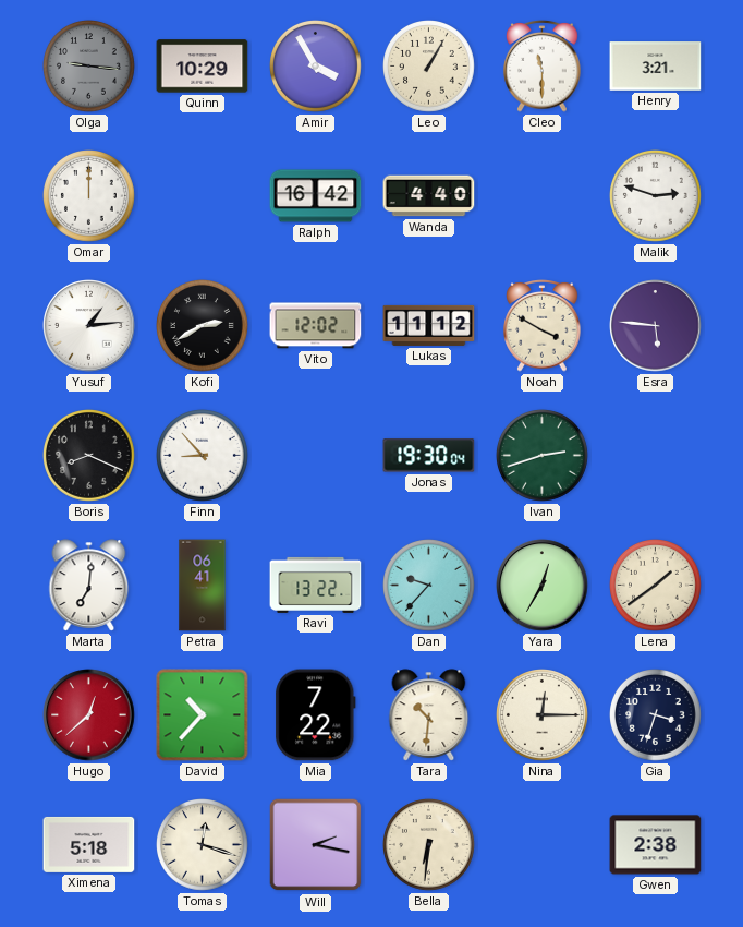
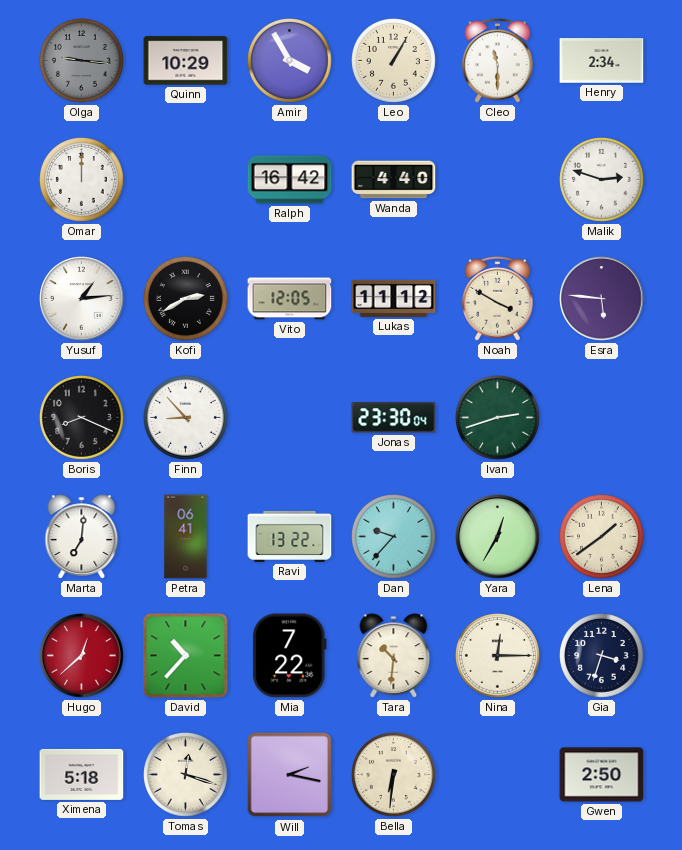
Henry: 3:21 -> 2:34 (602, 61)
Vito: 12:02 -> 12:05 (290, 299)
Jonas: 19:30 -> 23:30 (394, 418)
Gwen: 2:38 -> 2:50 (602, 775)
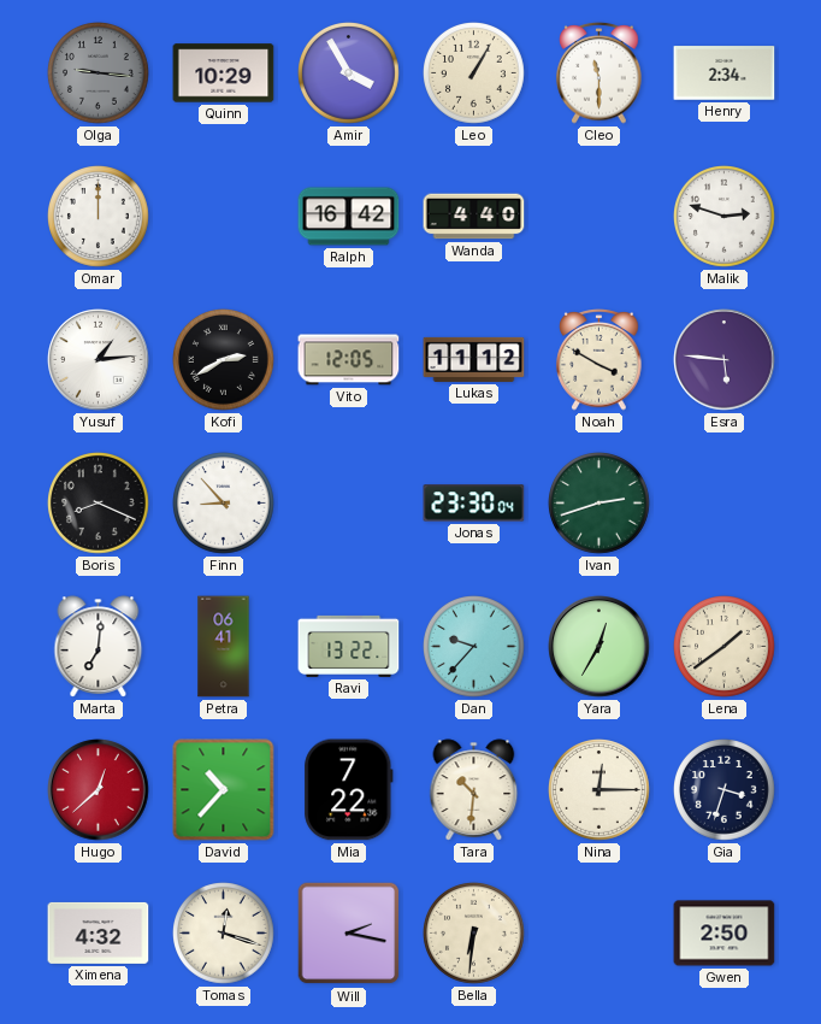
Ximena: 5:18 -> 4:32 (99, 932)
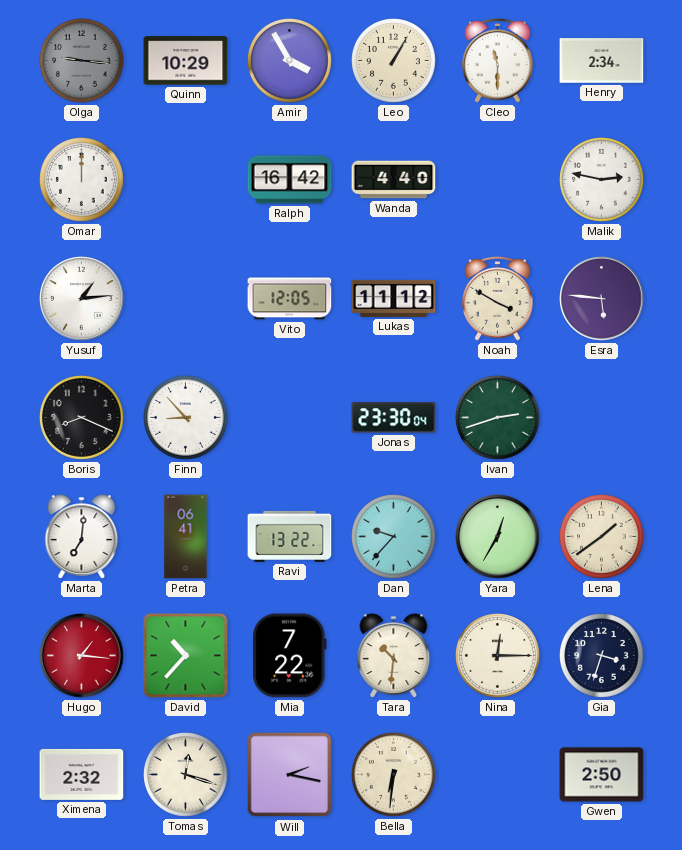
Malik: 2:48 -> 2:47 (602, 180)
Kofi: 2:40 -> none (224, 360)
Hugo: 12:38 -> 1:16 (82, 656)
Ximena: 4:32 -> 2:32 (82, 774)
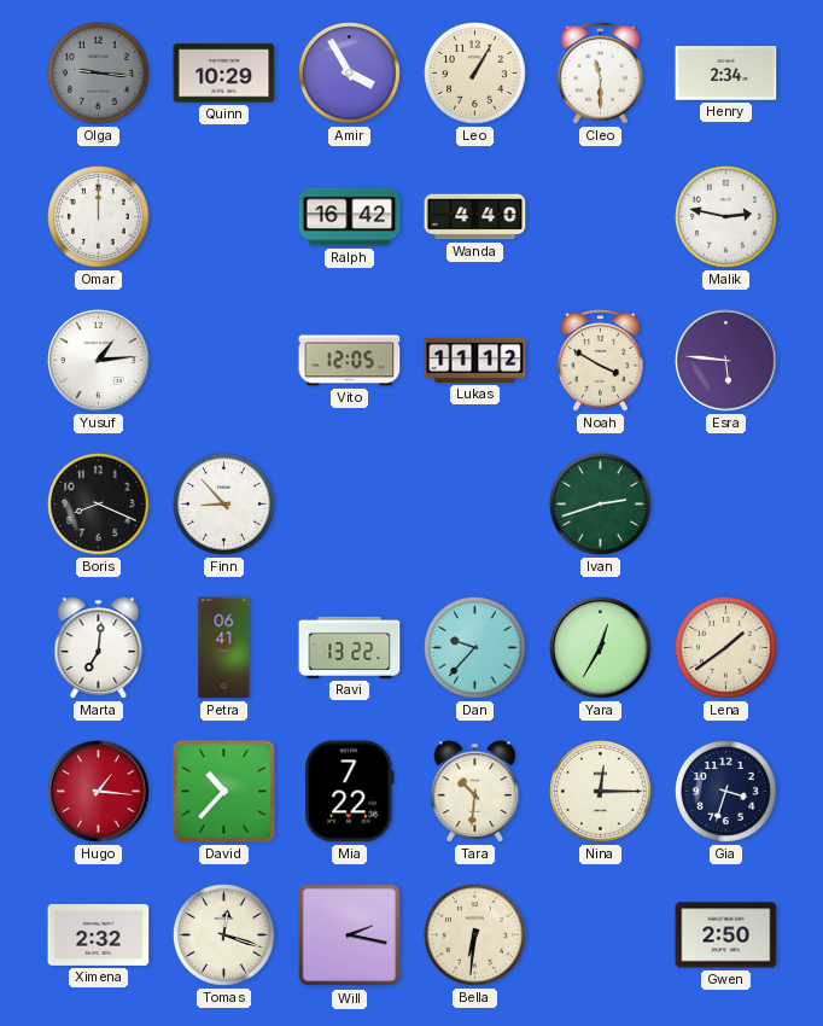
Jonas: 23:30 -> none (394, 418)
